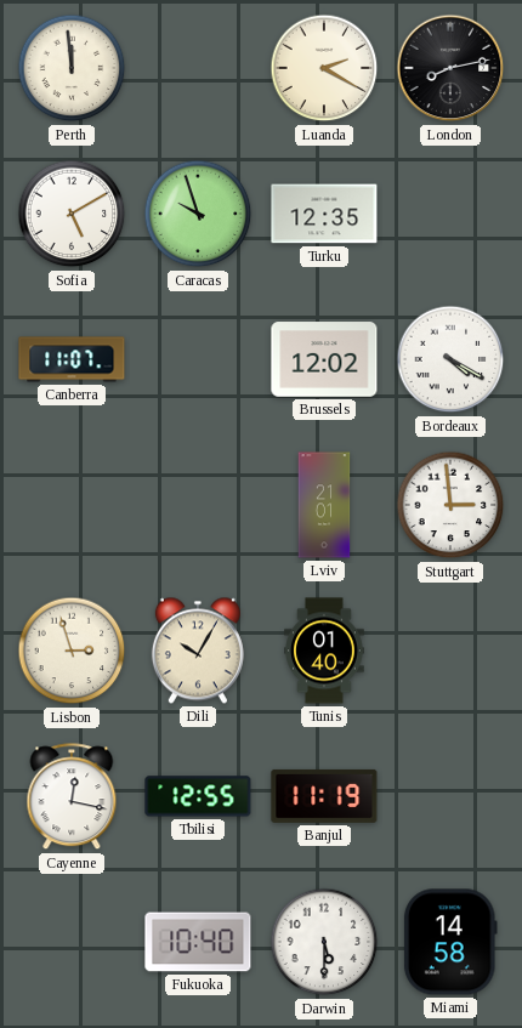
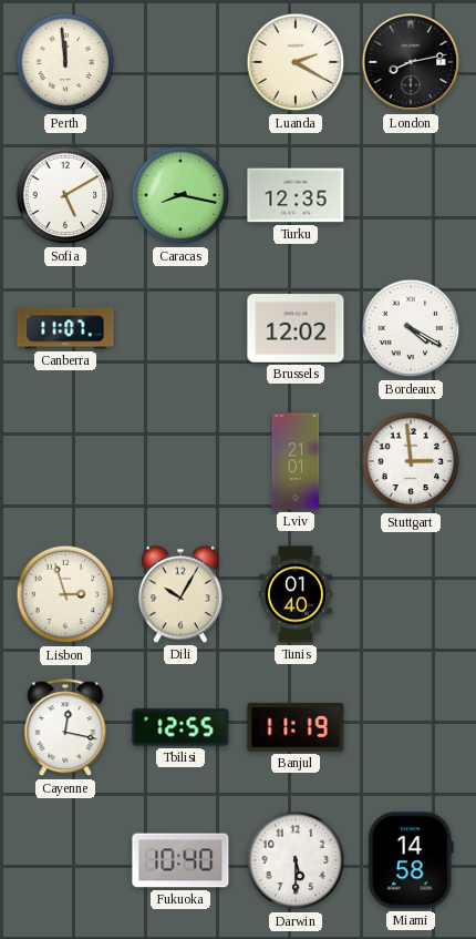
Caracas: 9:57 -> 8:17 (180, 195)
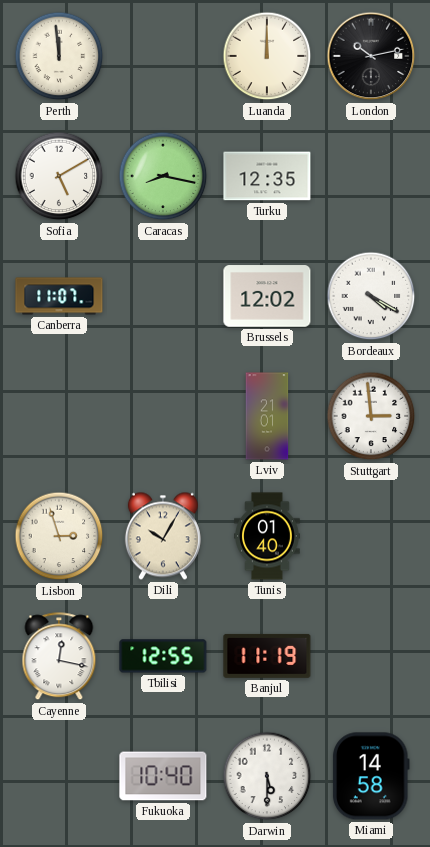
Luanda: 2:20 -> 12:00 (267, 56)
London: 8:13 -> 10:13 (371, 56)
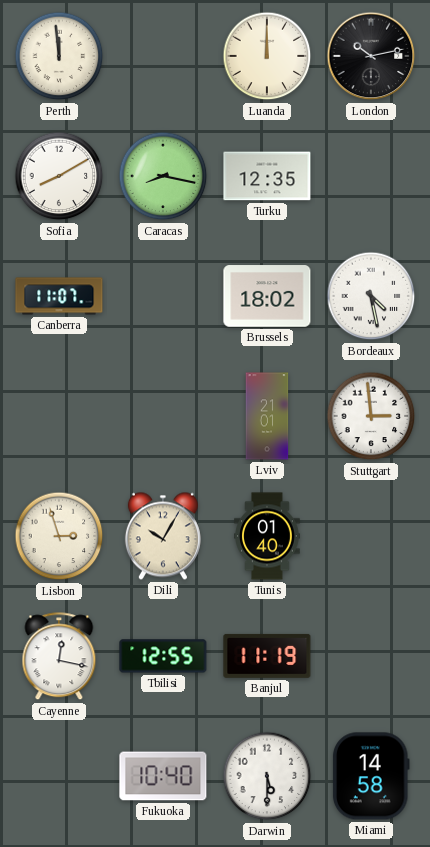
Sofia: 5:10 -> 8:10 (59, 176)
Brussels: 12:02 -> 18:02 (267, 296)
Bordeaux: 4:20 -> 4:28 (371, 296)
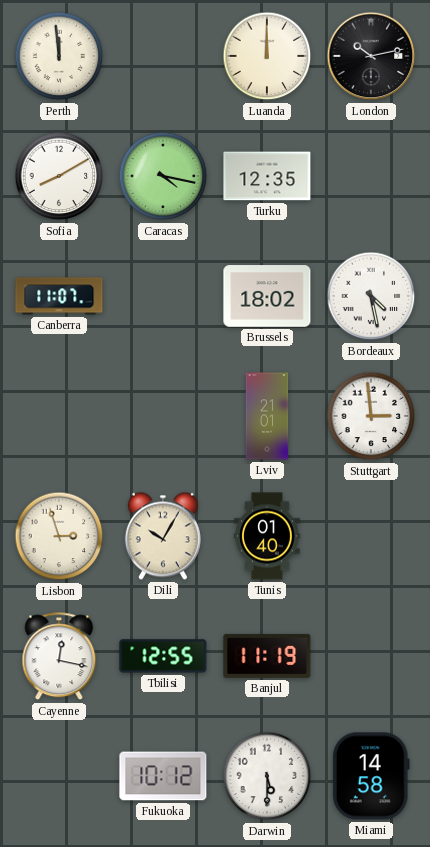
Caracas: 8:17 -> 4:17 (163, 176)
Fukuoka: 10:40 -> 10:12 (163, 776)
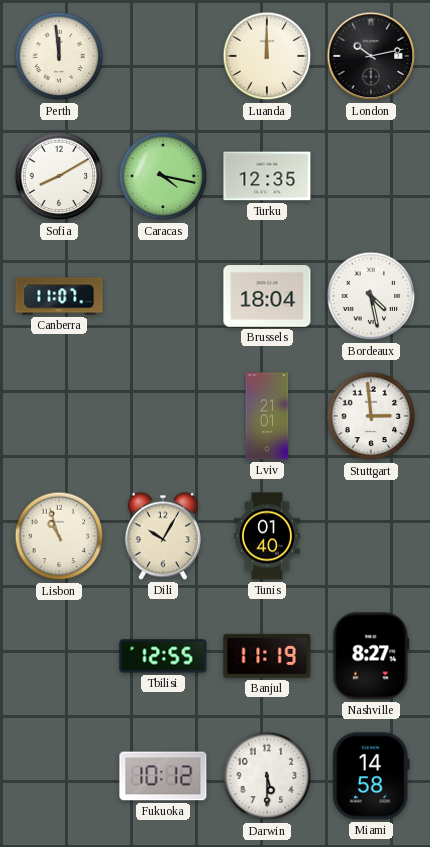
Brussels: 18:02 -> 18:04 (267, 296)
Lisbon: 2:57 -> 10:57 (59, 536)
Cayenne: 12:17 -> none (59, 657)
Nashville: none -> 8:27 (371, 656)
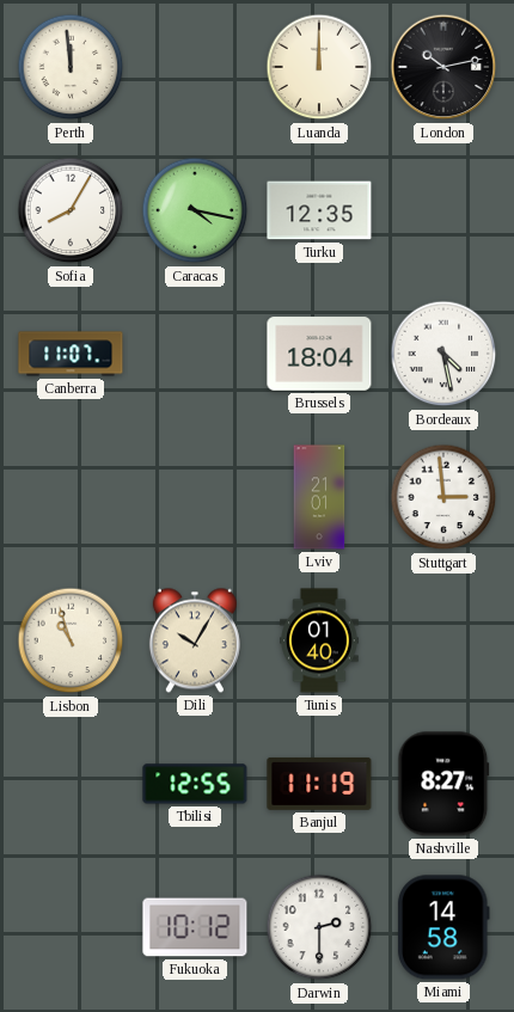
Sofia: 8:10 -> 8:05 (71, 210)
Darwin: 5:30 -> 2:30 (319, 927)
